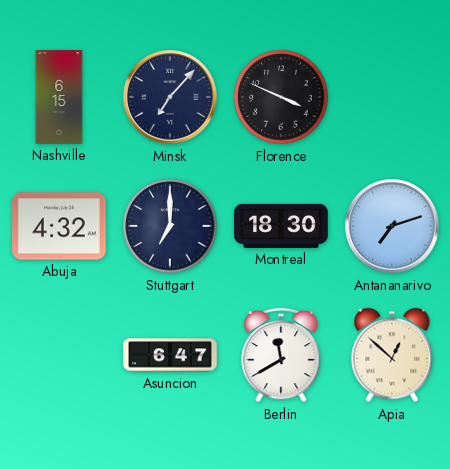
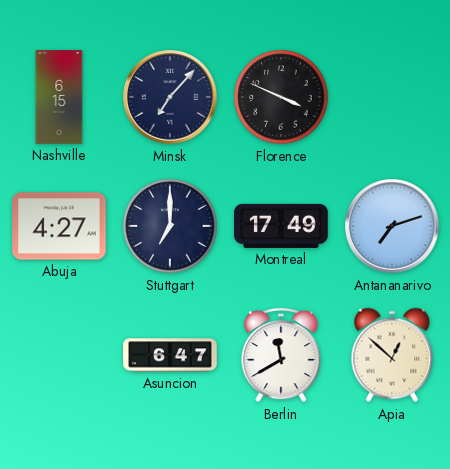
Abuja: 4:32 -> 4:27 (59, 226)
Montreal: 18:30 -> 17:49 (281, 226)
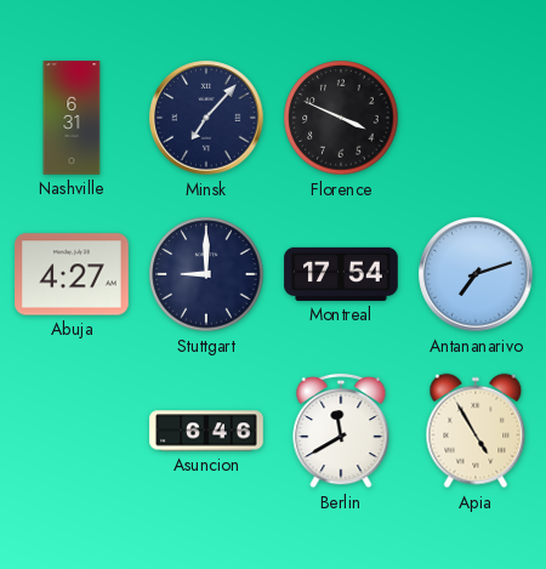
Nashville: 6:15 -> 6:31 (72, 118)
Stuttgart: 7:00 -> 9:00 (206, 274)
Montreal: 17:49 -> 17:54 (341, 274)
Asuncion: 6:47 -> 6:46 (206, 431)
Apia: 12:52 -> 4:55 (476, 431)
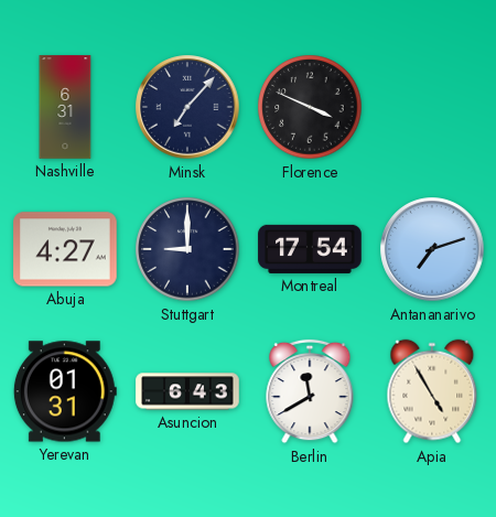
Yerevan: none -> 01:31 (65, 391)
Asuncion: 6:46 -> 6:43 (187, 391)
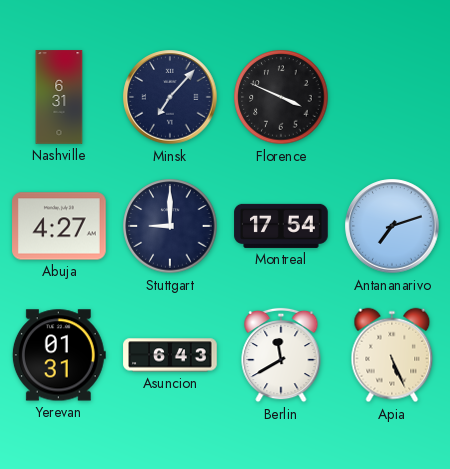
Apia: 4:55 -> 5:26 (392, 355)
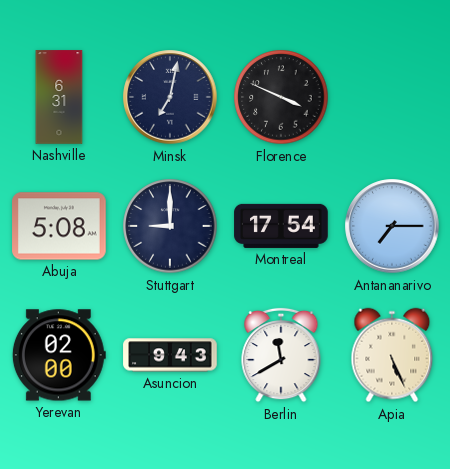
Minsk: 7:07 -> 7:02 (170, 97)
Abuja: 4:27 -> 5:08 (59, 226)
Antananarivo: 7:12 -> 7:15 (392, 226)
Yerevan: 01:31 -> 02:00 (59, 355)
Asuncion: 6:43 -> 9:43 (170, 355)
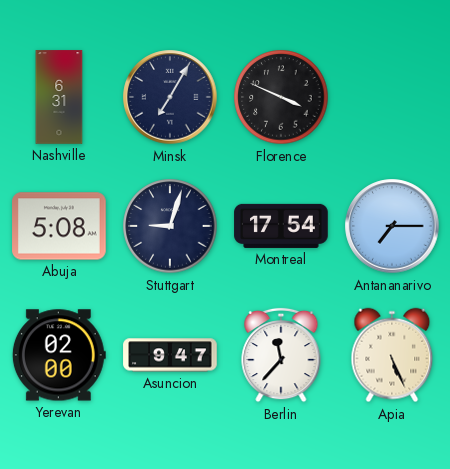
Minsk: 7:02 -> 7:05 (170, 97)
Stuttgart: 9:00 -> 9:03 (170, 226)
Asuncion: 9:43 -> 9:47 (170, 355)
Berlin: 11:40 -> 11:37 (281, 355)
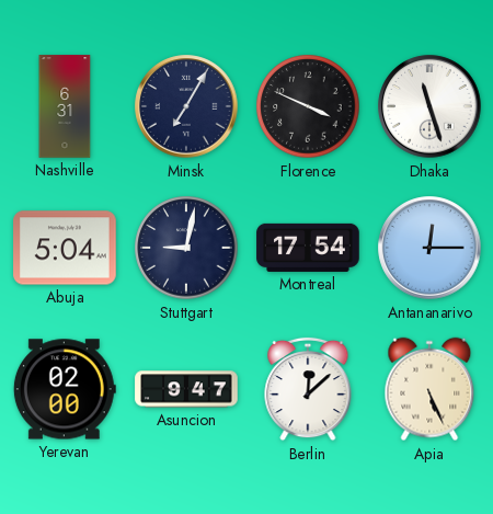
Dhaka: none -> 11:27 (429, 106)
Abuja: 5:08 -> 5:04 (65, 248)
Stuttgart: 9:03 -> 9:02 (186, 248)
Antananarivo: 7:15 -> 12:15 (429, 248)
Berlin: 11:37 -> 12:08 (308, 389)
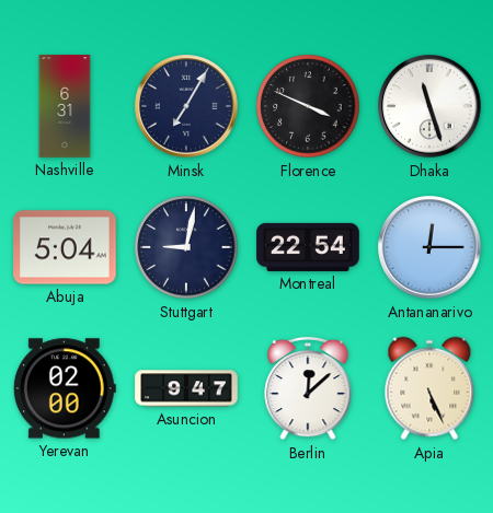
Montreal: 17:54 -> 22:54 (308, 247)
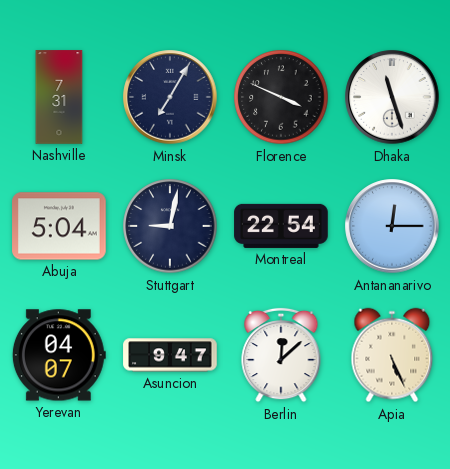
Nashville: 6:31 -> 7:31 (59, 97)
Yerevan: 02:00 -> 04:07 (59, 355)
